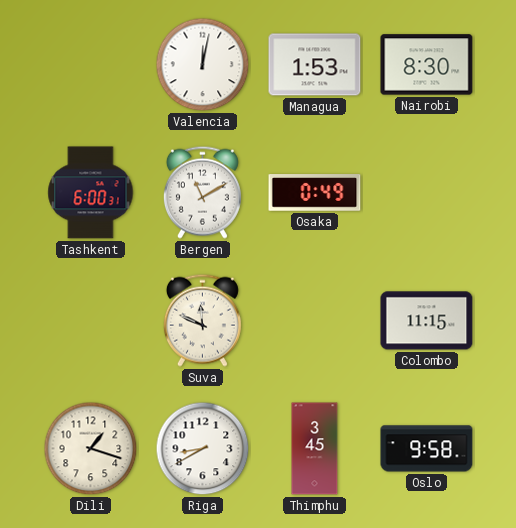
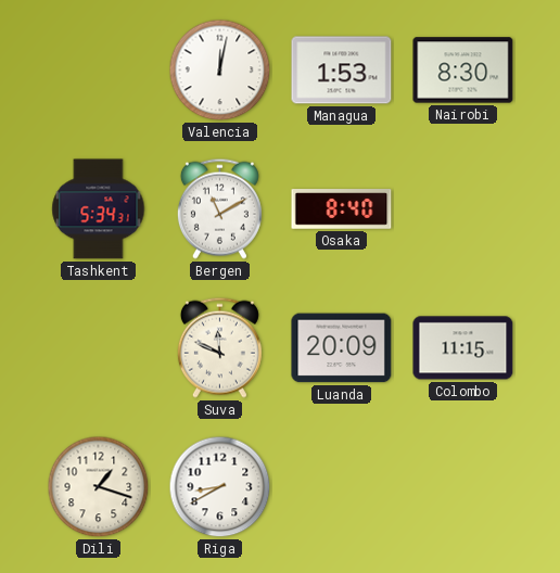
Tashkent: 6:00 -> 5:34 (99, 209)
Osaka: 0:49 -> 8:40 (342, 209)
Luanda: none -> 20:09 (342, 348)
Thimphu: 3:45 -> none (315, 449)
Oslo: 9:58 -> none (427, 449)
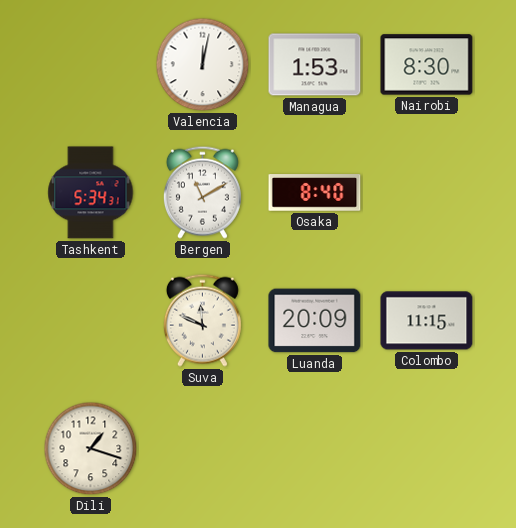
Riga: 8:40 -> none (220, 487)
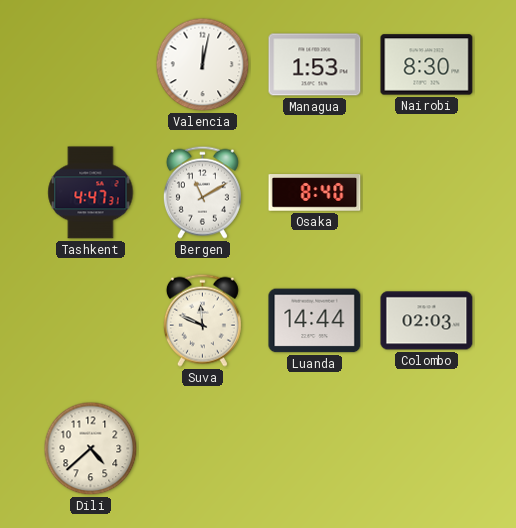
Tashkent: 5:34 -> 4:47 (91, 193)
Luanda: 20:09 -> 14:44 (315, 321)
Colombo: 11:15 -> 02:03 (427, 321)
Dili: 1:18 -> 4:38 (91, 449)
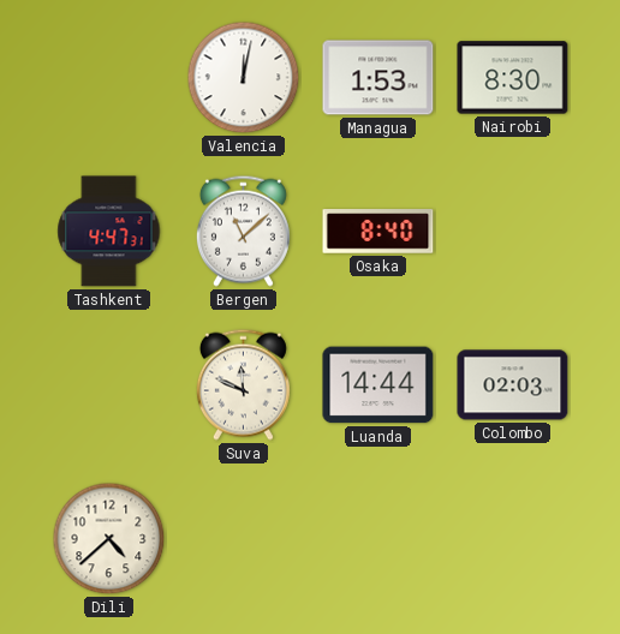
Bergen: 11:10 -> 11:08 (243, 231)
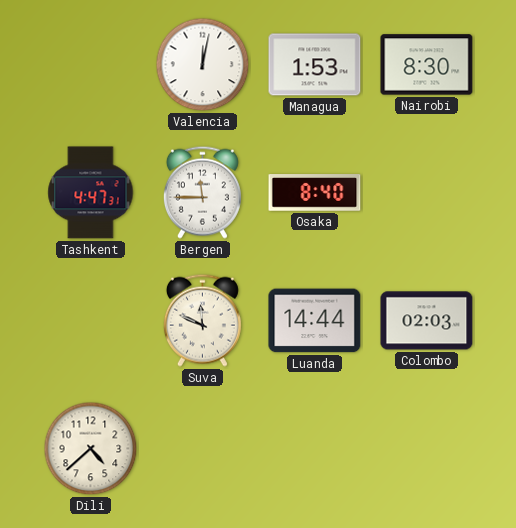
Bergen: 11:08 -> 11:45 (202, 192)
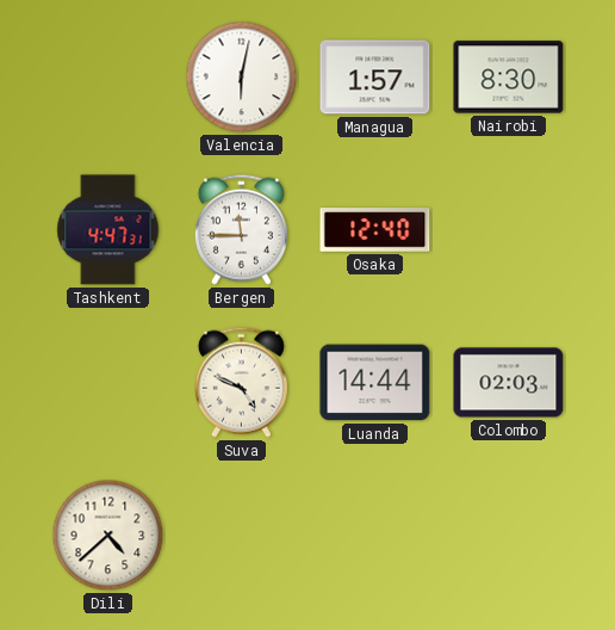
Valencia: 12:02 -> 6:02 (242, 78)
Managua: 1:53 -> 1:57 (375, 78)
Osaka: 8:40 -> 12:40 (375, 230)
Suva: 11:49 -> 4:49 (241, 382)
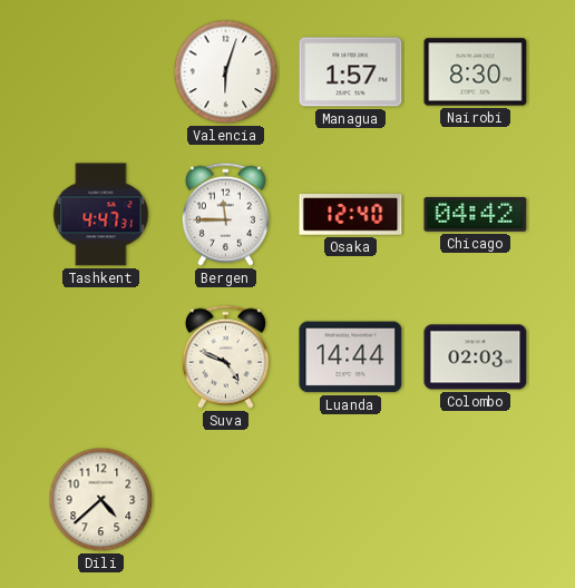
Valencia: 6:02 -> 6:03 (226, 72)
Chicago: none -> 04:42 (476, 214)
